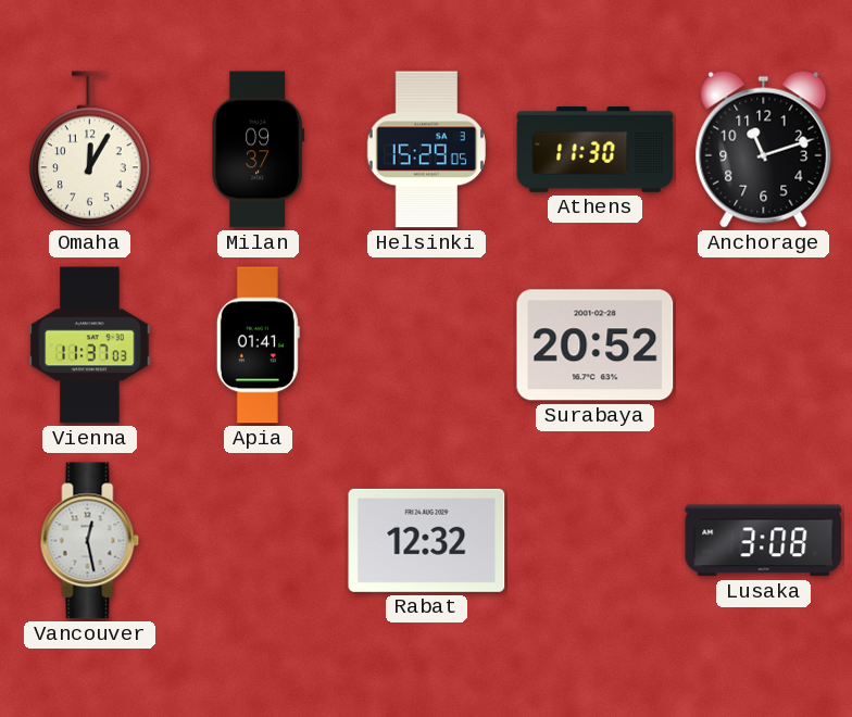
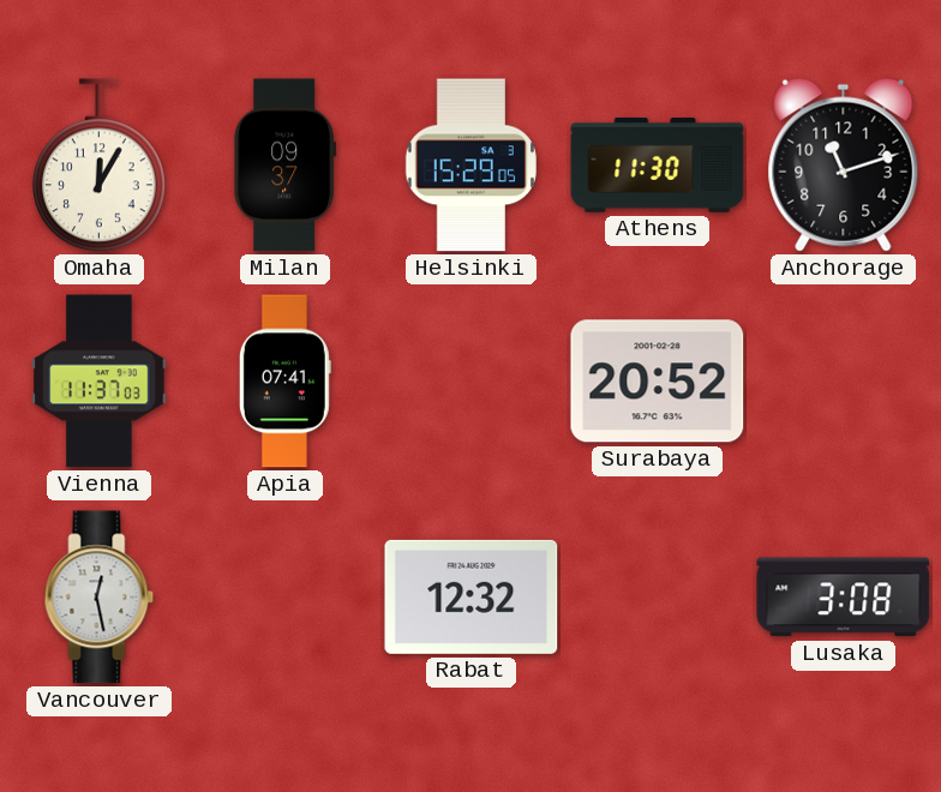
Apia: 01:41 -> 07:41 (284, 382)
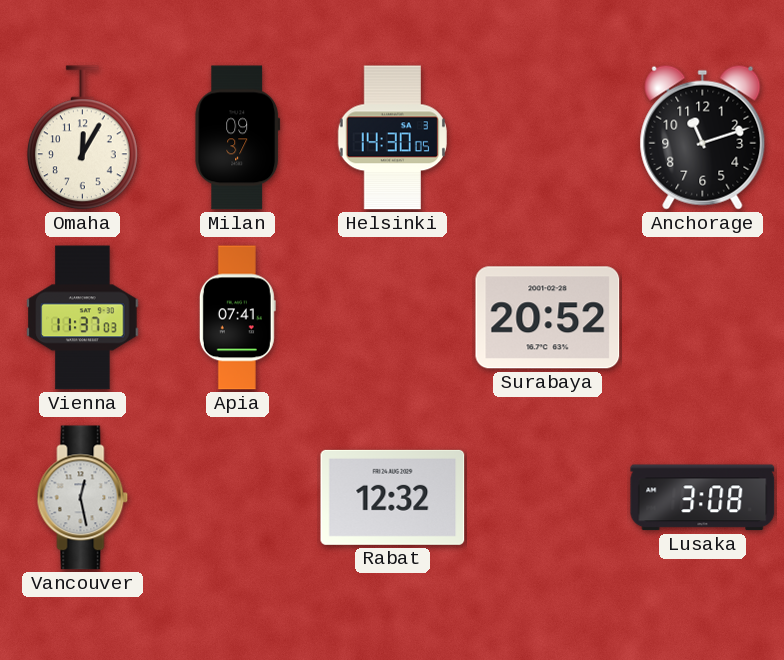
Helsinki: 15:29 -> 14:30 (392, 138)
Athens: 11:30 -> none (658, 166)
